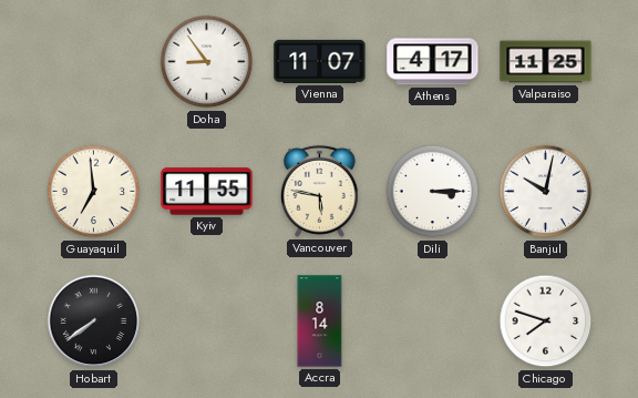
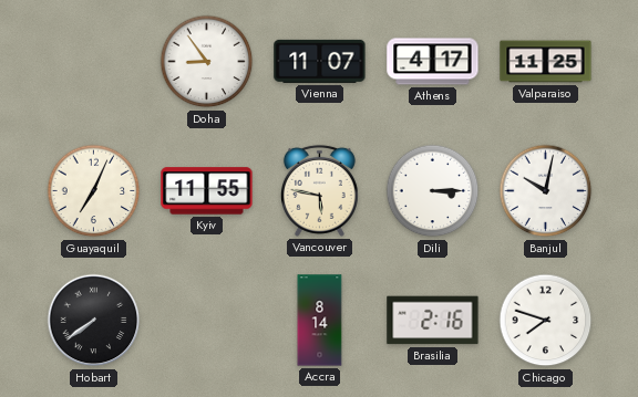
Guayaquil: 6:59 -> 7:04 (94, 191)
Brasilia: none -> 2:16 (433, 321)
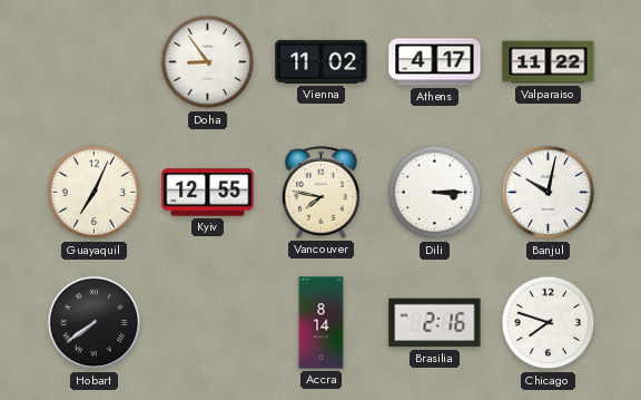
Vienna: 11:07 -> 11:02 (322, 61)
Valparaiso: 11:25 -> 11:22 (549, 62)
Kyiv: 11:55 -> 12:55 (208, 193)
Vancouver: 5:47 -> 7:47 (320, 192)
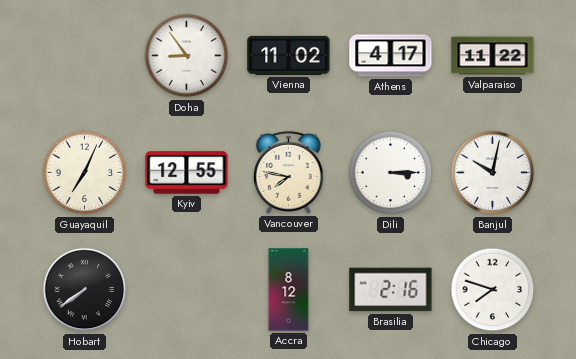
Accra: 8:14 -> 8:12 (289, 290)
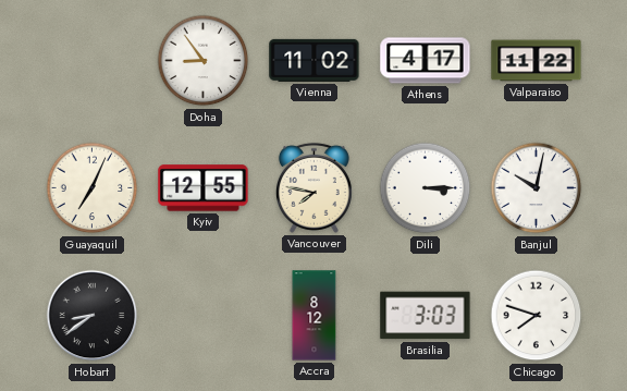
Hobart: 7:39 -> 8:39 (93, 316)
Brasilia: 2:16 -> 3:03 (426, 316)
